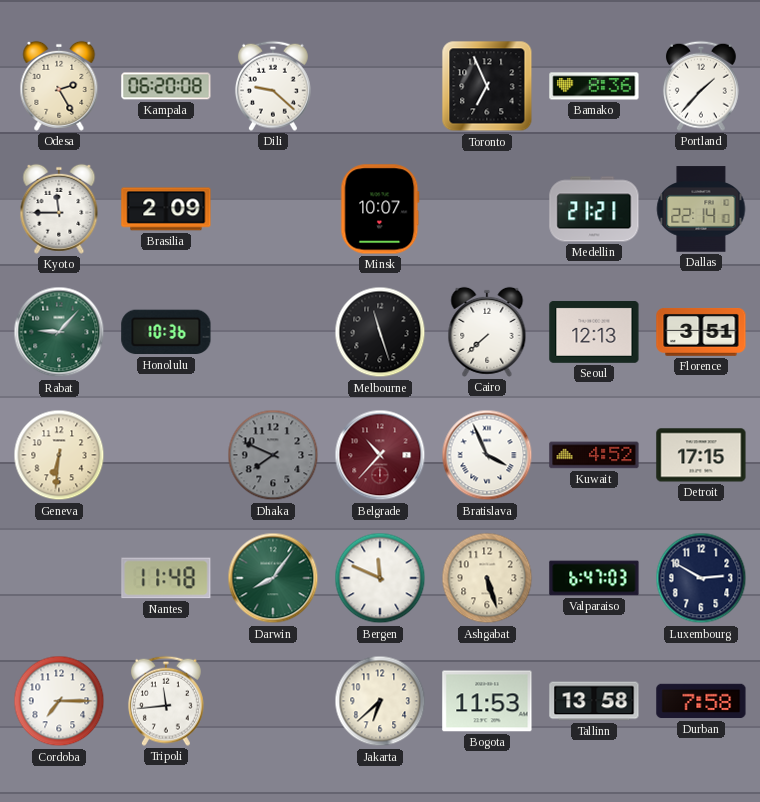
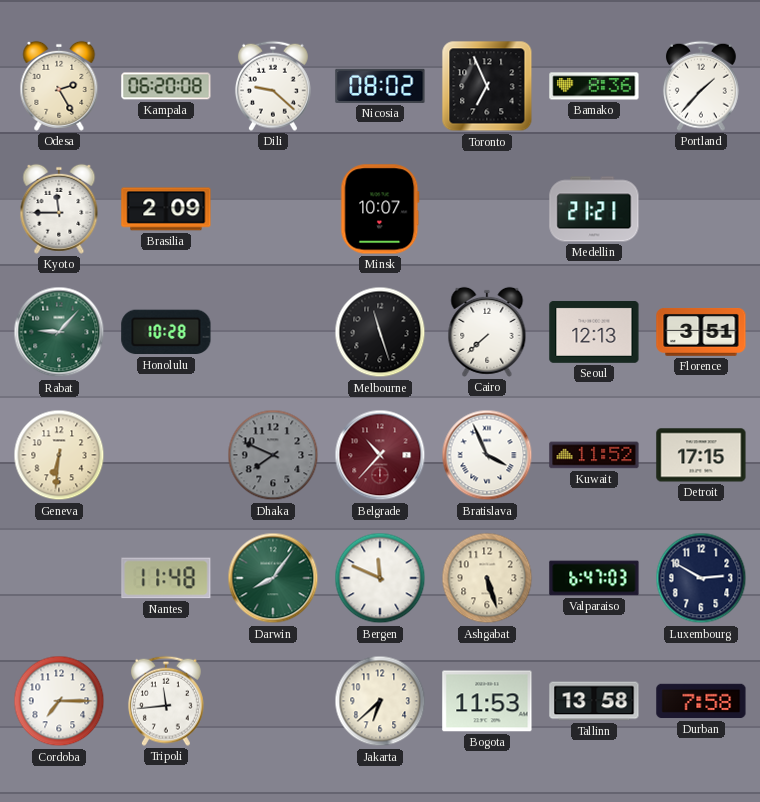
Nicosia: none -> 08:02 (380, 86)
Dallas: 22:14 -> none (701, 209)
Honolulu: 10:36 -> 10:28 (166, 332)
Kuwait: 4:52 -> 11:52 (594, 455)
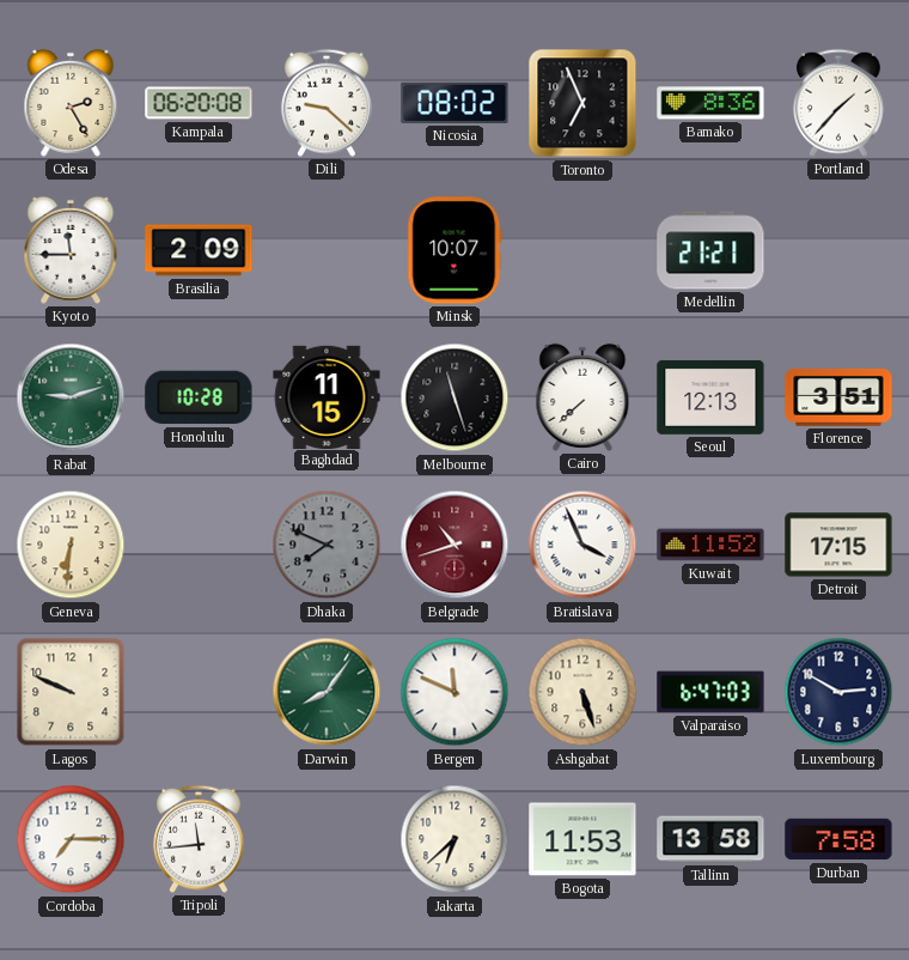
Rabat: 9:07 -> 9:12 (71, 397)
Baghdad: none -> 11:15 (327, 396)
Belgrade: 10:37 -> 10:42 (455, 545)
Lagos: none -> 9:49 (71, 692)
Nantes: 11:48 -> none (166, 578)
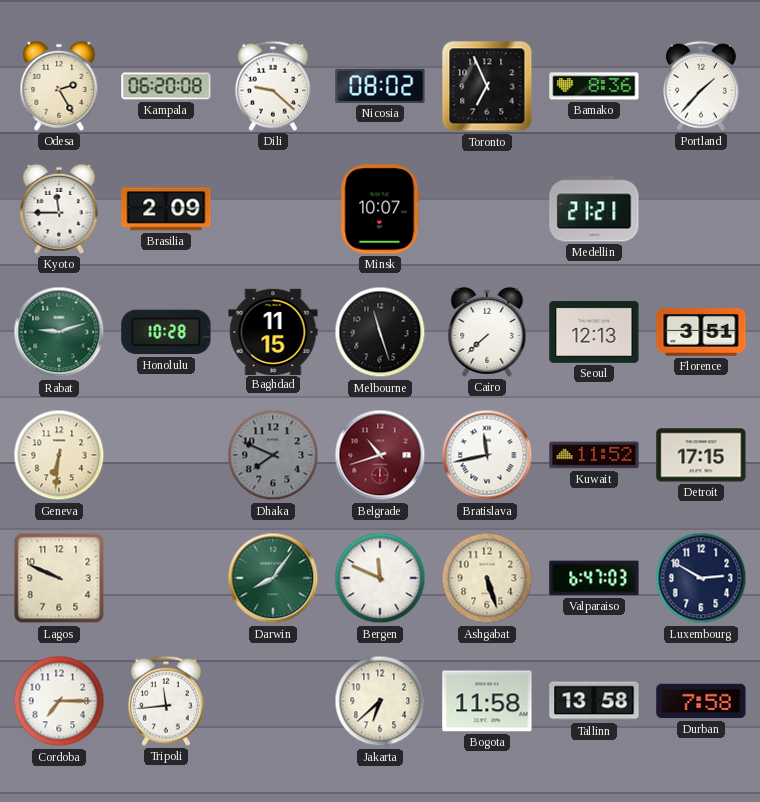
Bratislava: 3:56 -> 11:43 (487, 455)
Bogota: 11:53 -> 11:58 (487, 701)
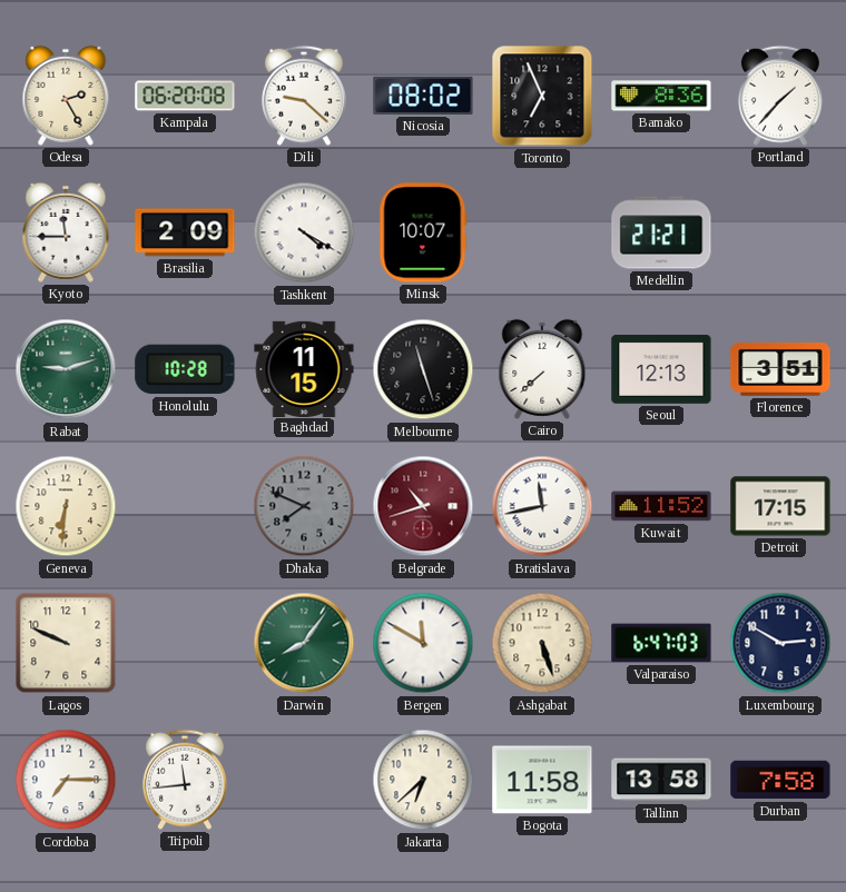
Tashkent: none -> 4:20 (304, 232)
Bergen: 11:49 -> 11:50 (423, 643)
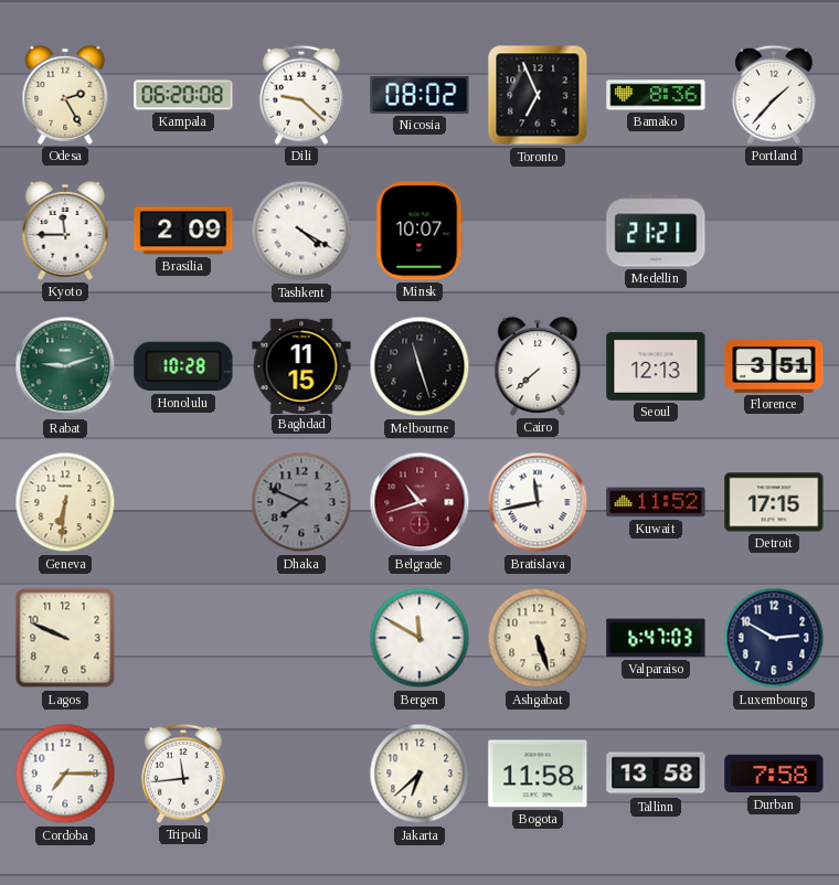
Darwin: 8:06 -> none (304, 643)
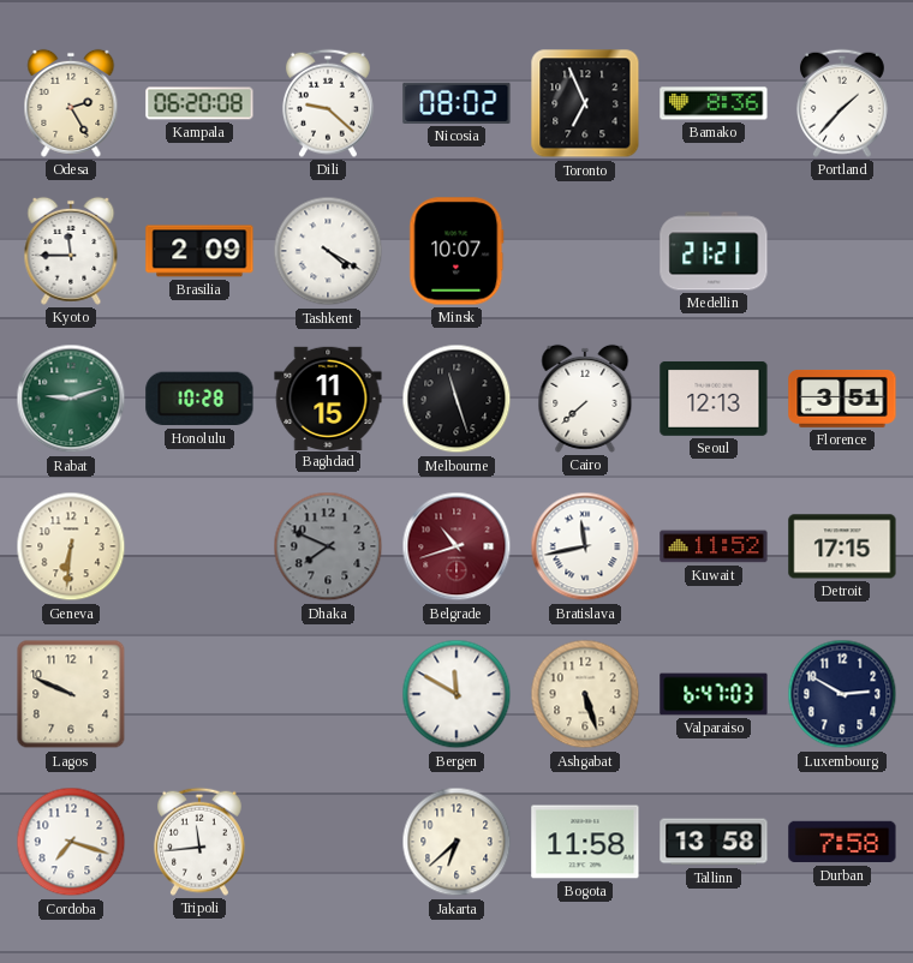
Cordoba: 7:15 -> 7:18 (71, 842)
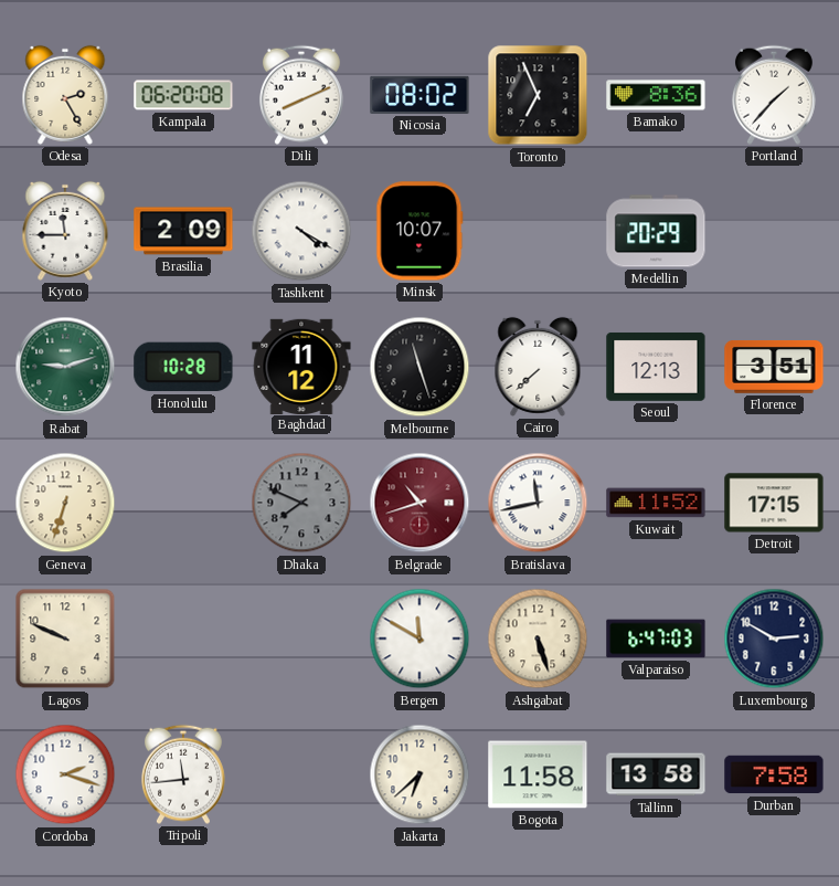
Dili: 9:22 -> 8:11 (301, 95)
Medellin: 21:21 -> 20:29 (656, 231)
Baghdad: 11:15 -> 11:12 (301, 366)
Geneva: 6:31 -> 6:33 (65, 503)
Cordoba: 7:18 -> 2:18 (65, 774)
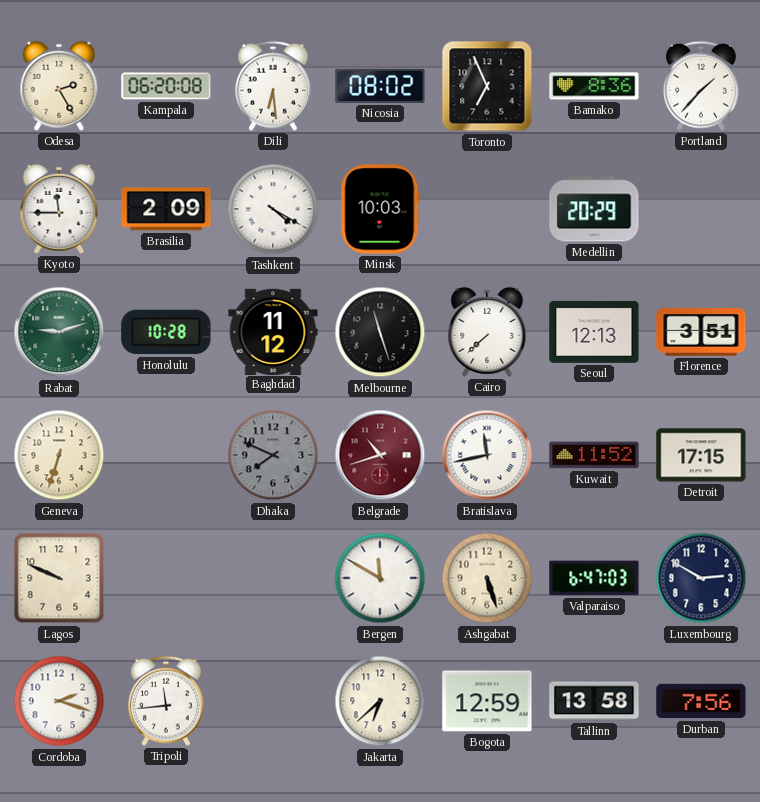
Dili: 8:11 -> 6:29 (273, 86)
Minsk: 10:07 -> 10:03 (380, 209)
Bogota: 11:58 -> 12:59 (487, 701)
Durban: 7:58 -> 7:56 (701, 701)
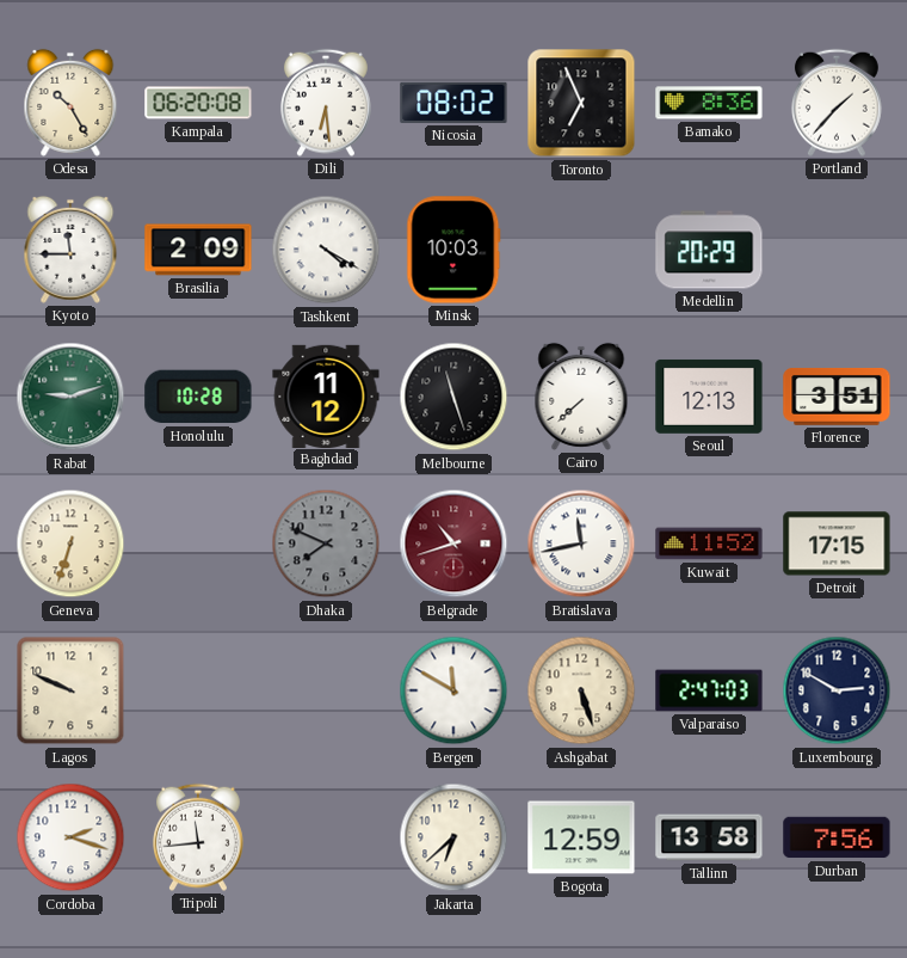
Odesa: 2:25 -> 10:25 (70, 103)
Valparaiso: 6:47 -> 2:47 (709, 690)
